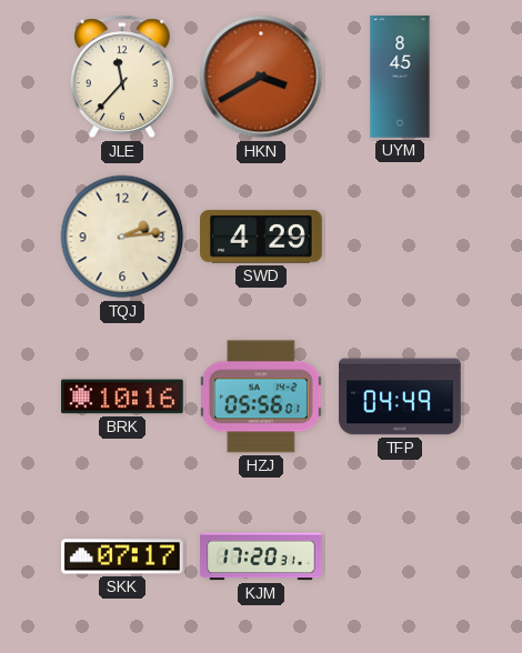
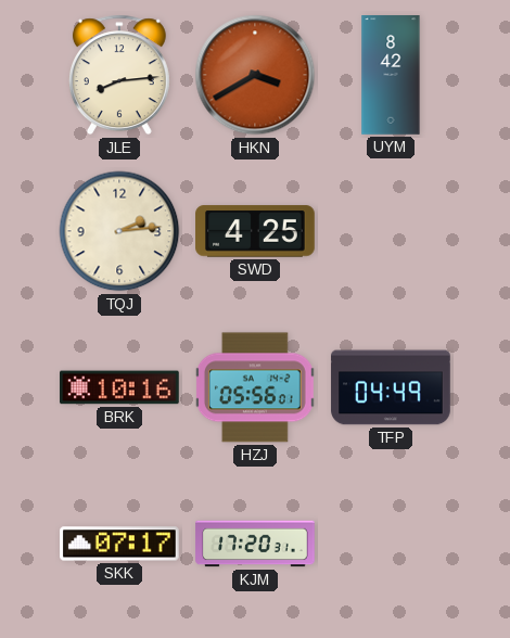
JLE: 11:37 -> 8:14 (119, 75)
UYM: 8:45 -> 8:42 (391, 75)
SWD: 4:29 -> 4:25 (255, 231)
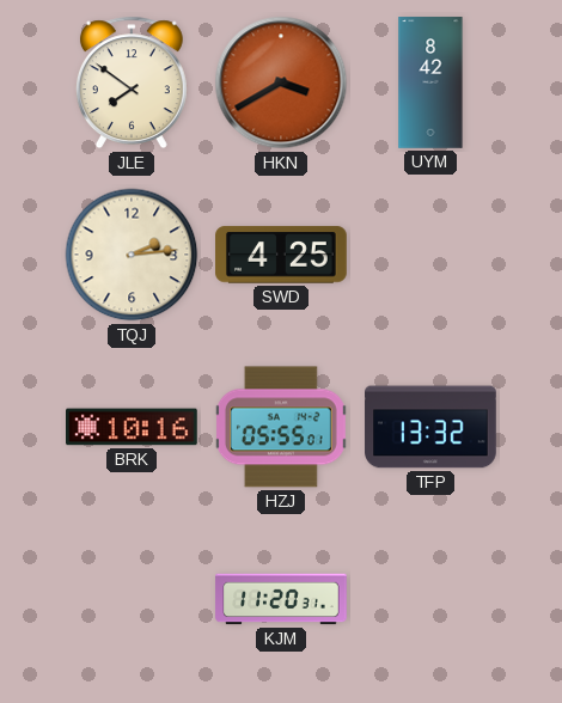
JLE: 8:14 -> 7:51 (132, 82)
HZJ: 05:56 -> 05:55 (281, 427)
TFP: 04:49 -> 13:32 (430, 427)
SKK: 07:17 -> none (119, 544)
KJM: 17:20 -> 11:20 (281, 599)
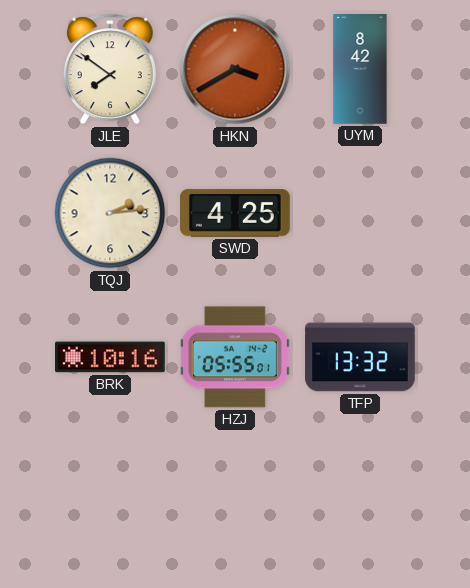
KJM: 11:20 -> none (281, 599)
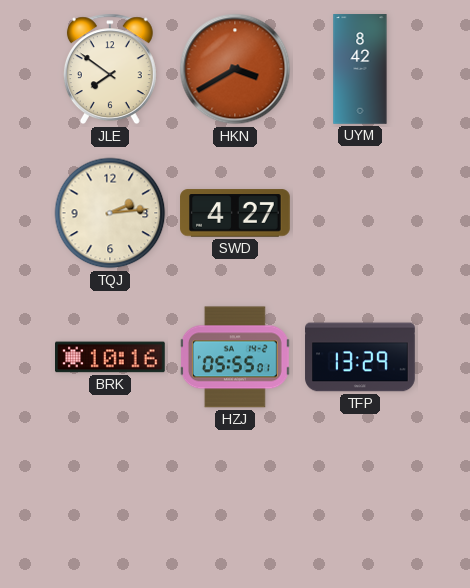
SWD: 4:25 -> 4:27 (235, 213)
TFP: 13:32 -> 13:29 (360, 357)
